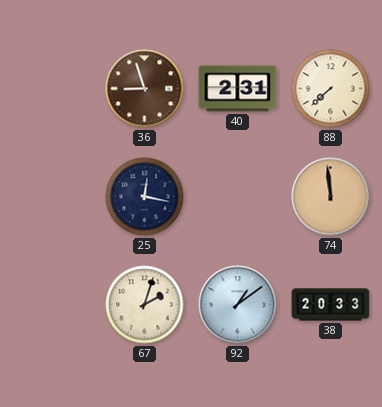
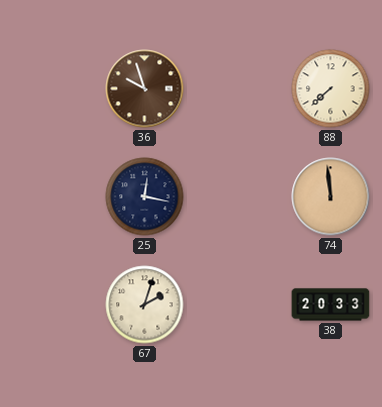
36: 8:57 -> 9:57 (145, 89)
40: 2:31 -> none (238, 89)
92: 1:09 -> none (238, 305)
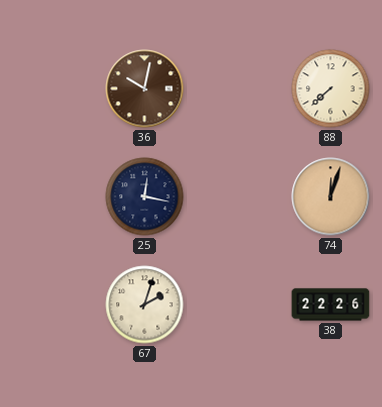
36: 9:57 -> 10:02 (145, 89)
74: 11:59 -> 12:03 (331, 197)
38: 20:33 -> 22:26 (331, 305)
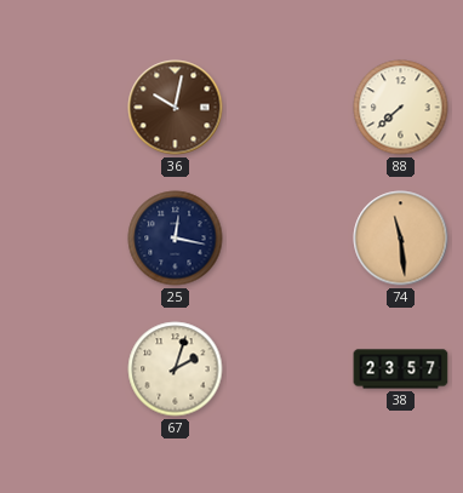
74: 12:03 -> 11:29 (401, 239)
38: 22:26 -> 23:57 (401, 369)
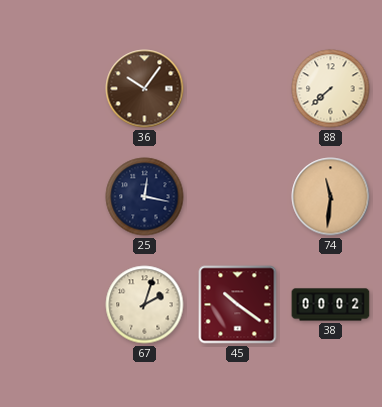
36: 10:02 -> 10:06 (145, 89)
74: 11:29 -> 11:31 (331, 197)
45: none -> 10:21 (238, 305)
38: 23:57 -> 00:02 (331, 305)
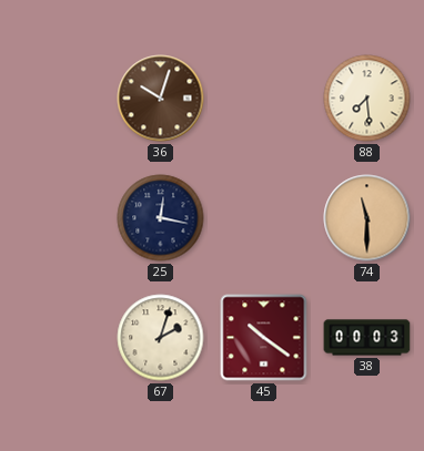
36: 10:06 -> 10:03 (161, 99)
88: 7:38 -> 7:29 (367, 99)
74: 11:31 -> 11:30 (367, 218)
38: 00:02 -> 00:03 (367, 338)
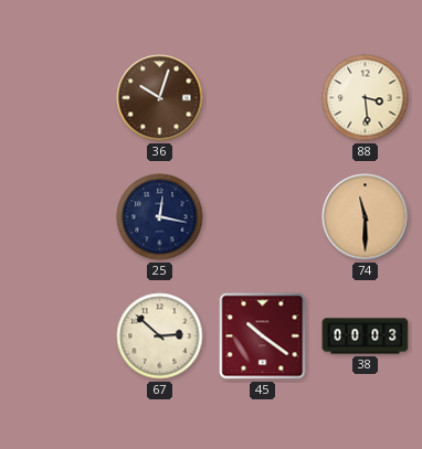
88: 7:29 -> 3:29 (366, 98)
67: 2:03 -> 2:52 (160, 336)
